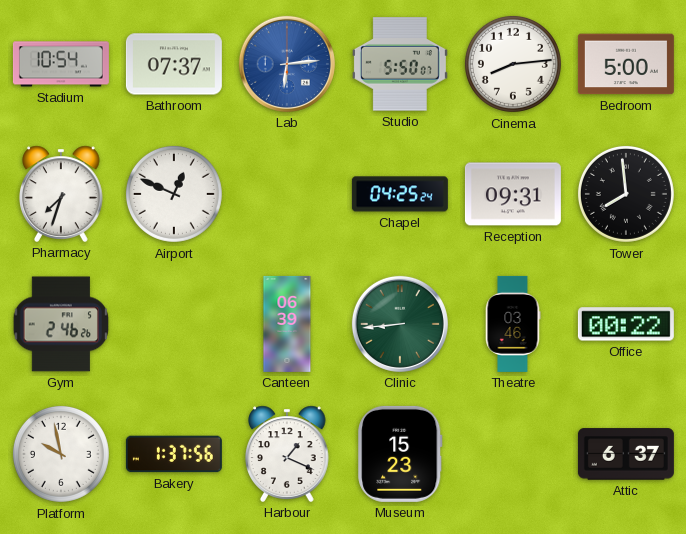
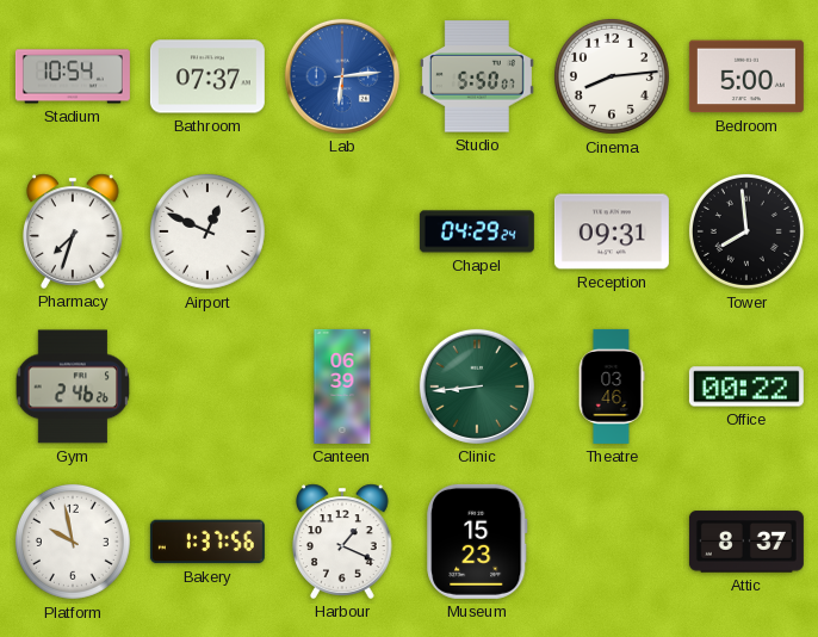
Chapel: 04:25 -> 04:29 (477, 231)
Attic: 6:37 -> 8:37 (746, 542)
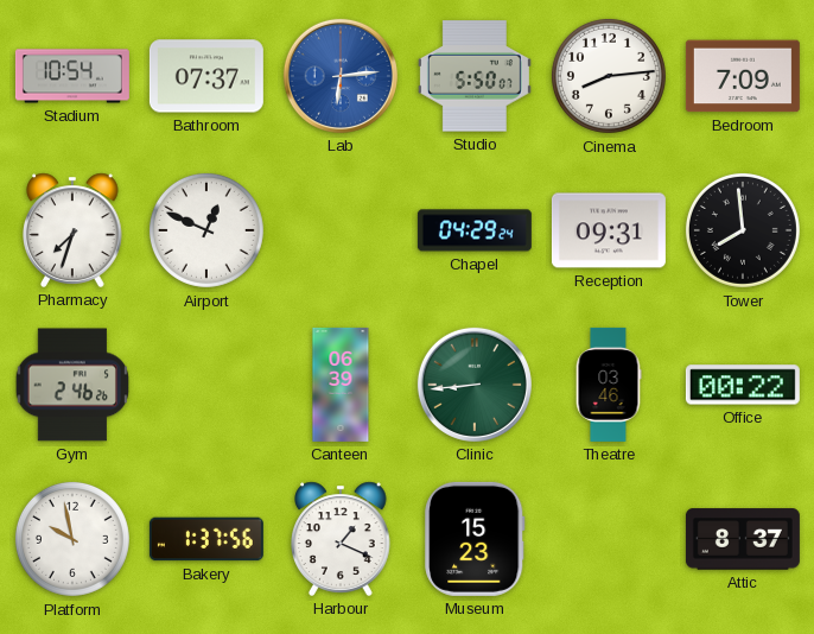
Bedroom: 5:00 -> 7:09 (743, 76)
